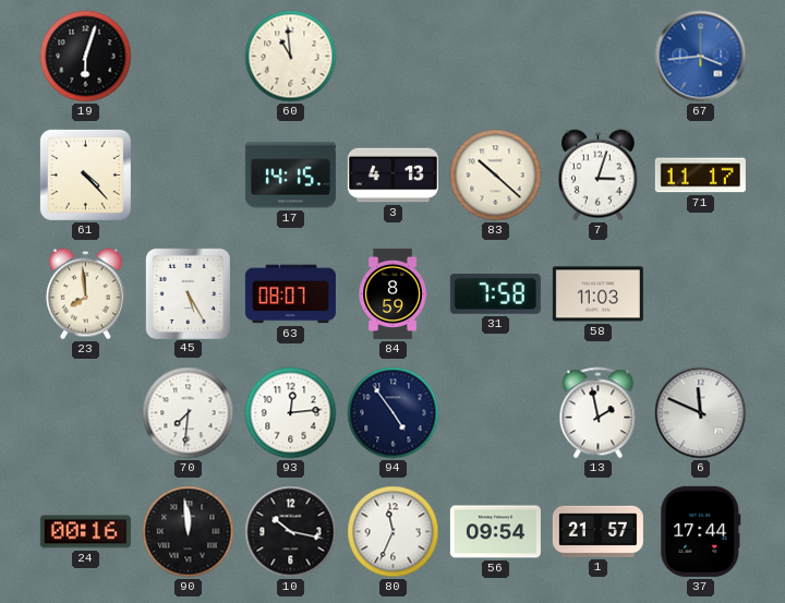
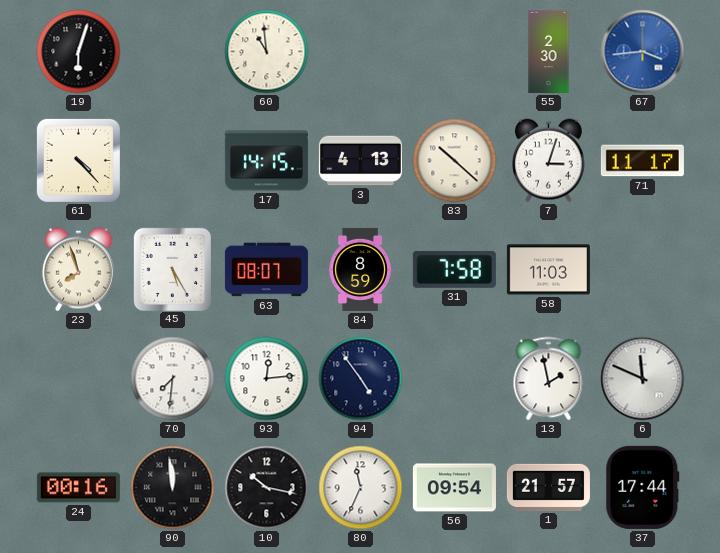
55: none -> 2:30 (549, 51)
23: 7:59 -> 7:57 (78, 270)
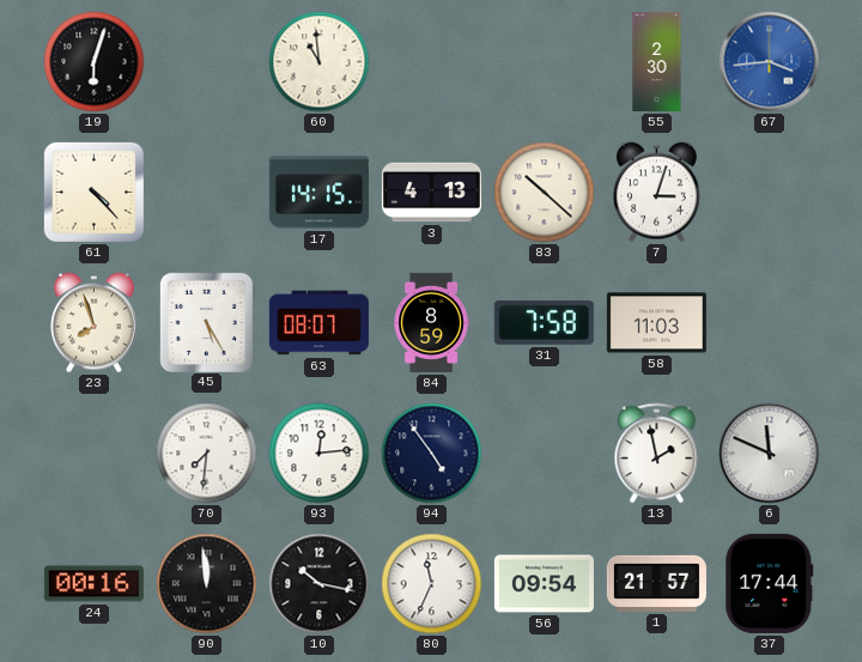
71: 11:17 -> none (642, 161)
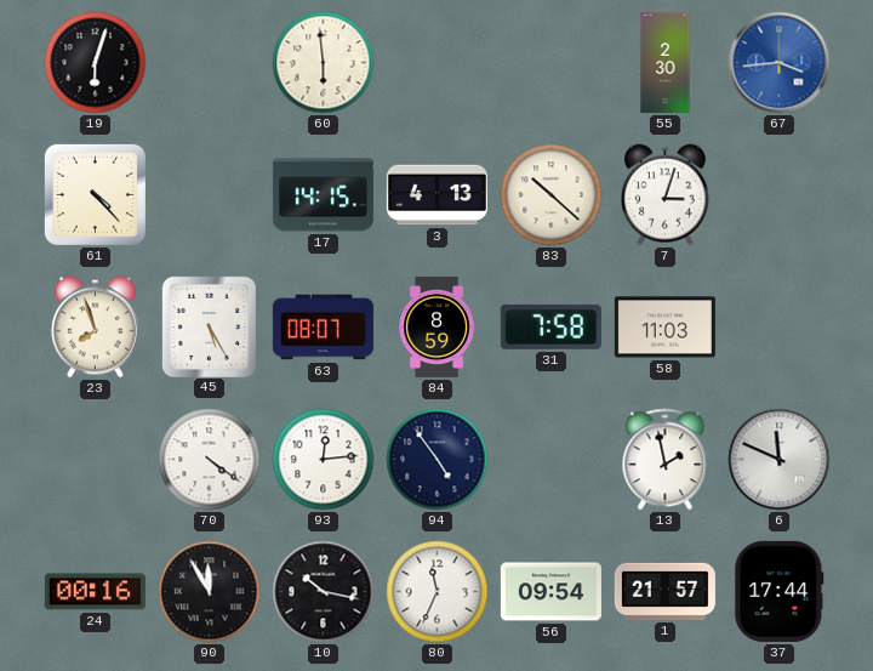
60: 10:59 -> 5:59 (324, 63)
70: 7:31 -> 4:21 (210, 460)
90: 11:59 -> 11:55 (210, 592)
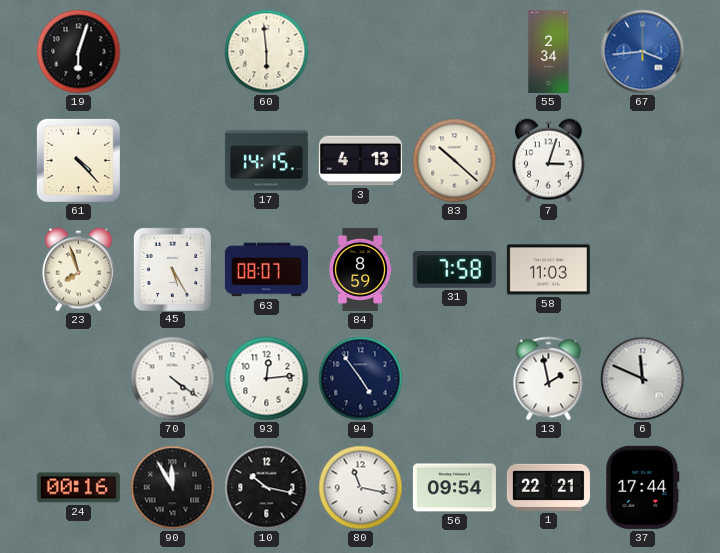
55: 2:30 -> 2:34 (549, 51)
80: 11:34 -> 11:17 (361, 488)
1: 21:57 -> 22:21 (548, 487)
